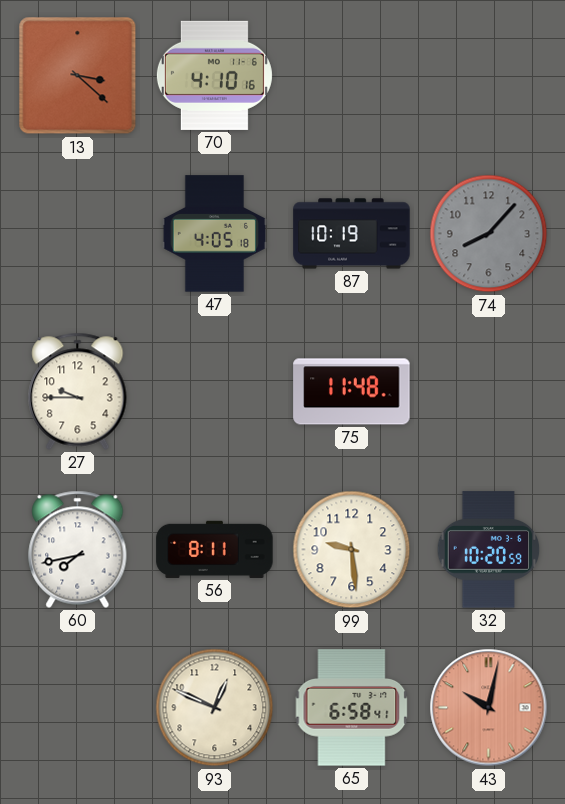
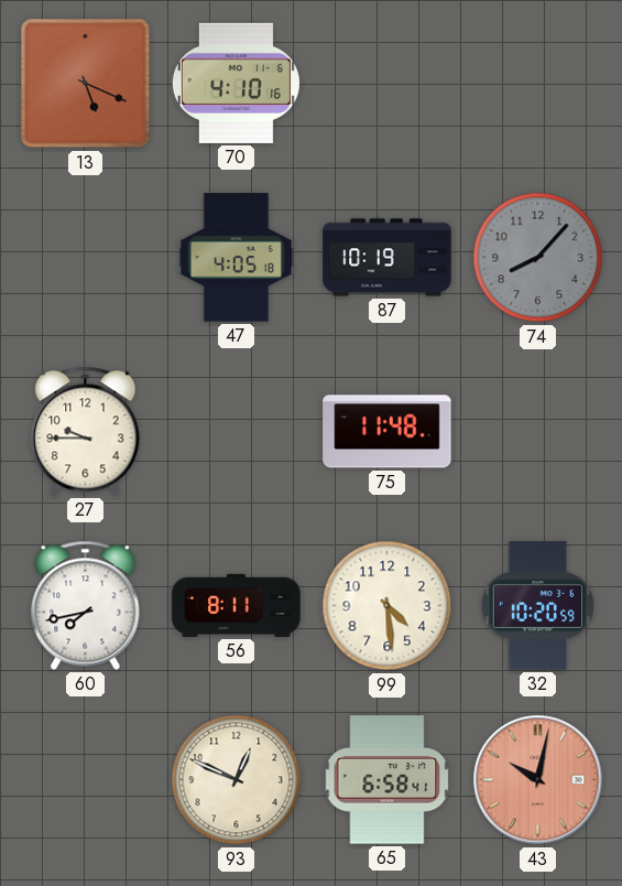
13: 3:22 -> 5:19 (86, 84)
99: 9:29 -> 4:29 (388, 606)
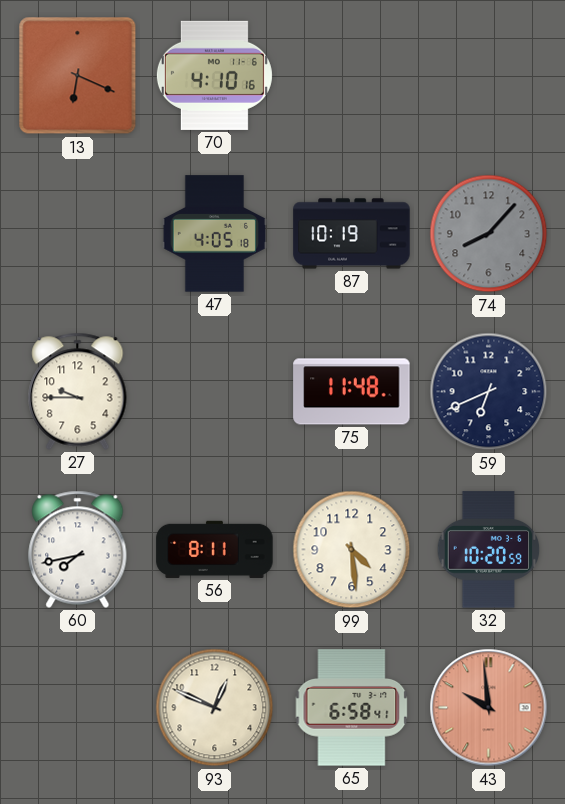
13: 5:19 -> 6:19 (78, 76)
59: none -> 6:41 (489, 392)
43: 10:02 -> 9:59 (489, 708)
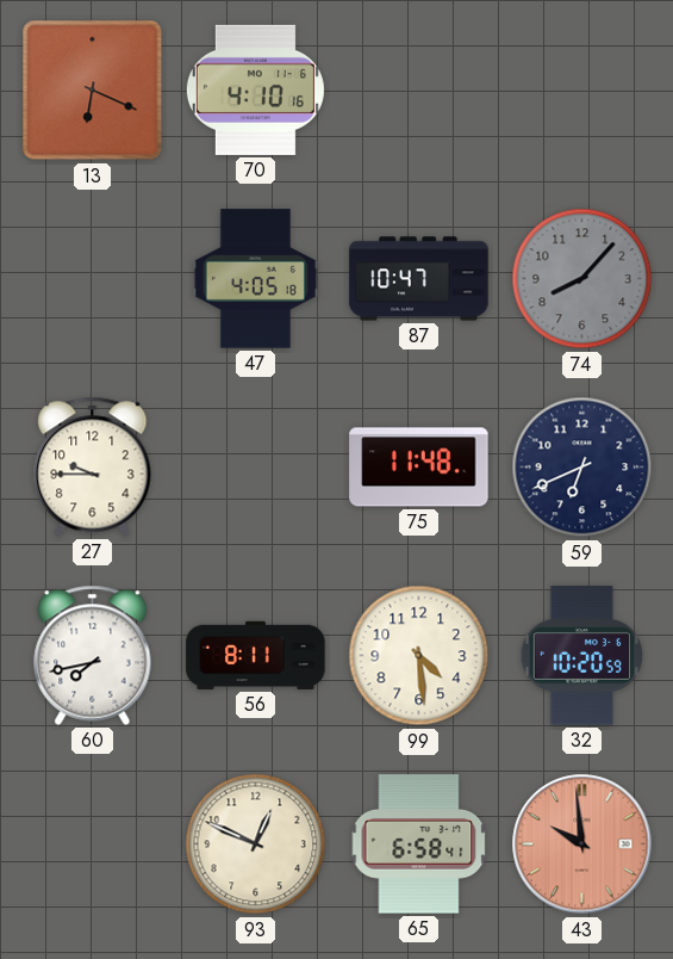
87: 10:19 -> 10:47 (419, 279)
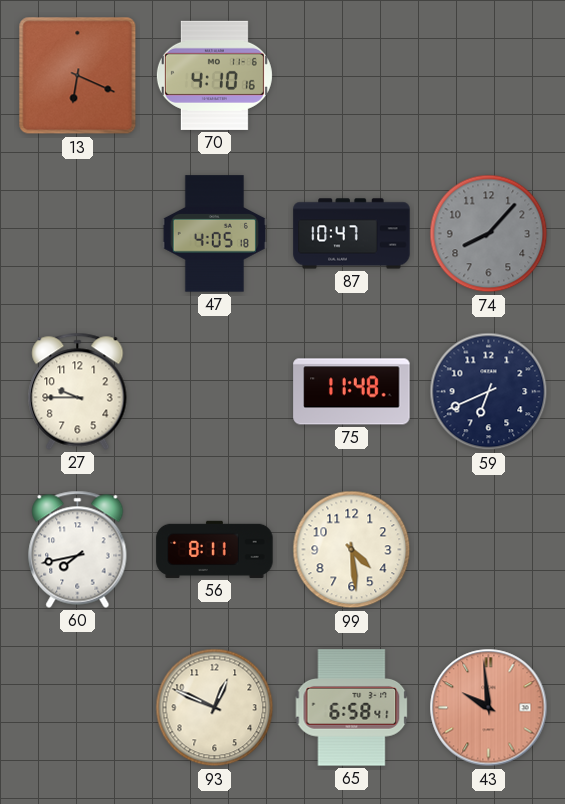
32: 10:20 -> none (582, 656)
